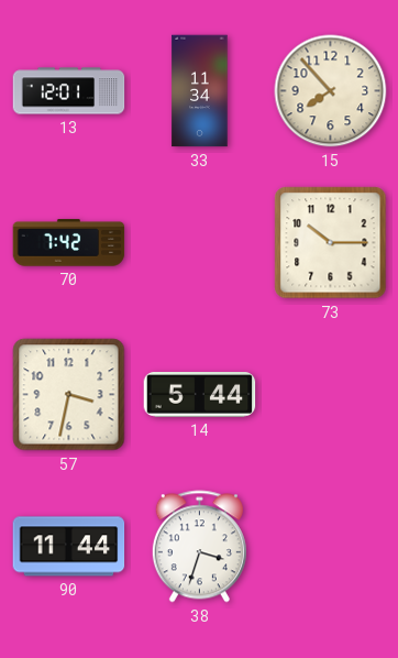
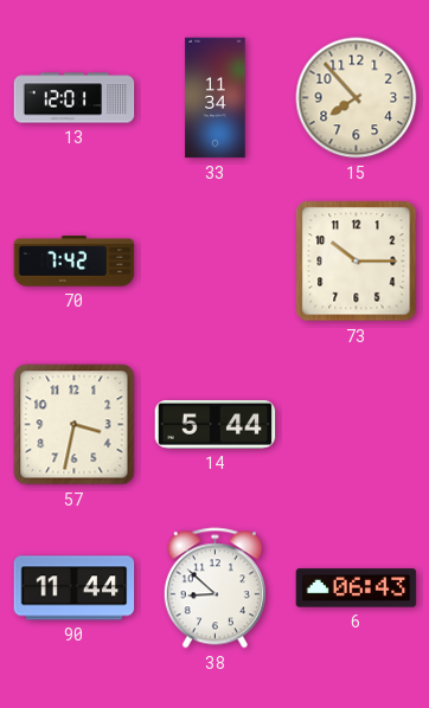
38: 3:33 -> 8:52 (214, 588)
6: none -> 06:43 (357, 588)
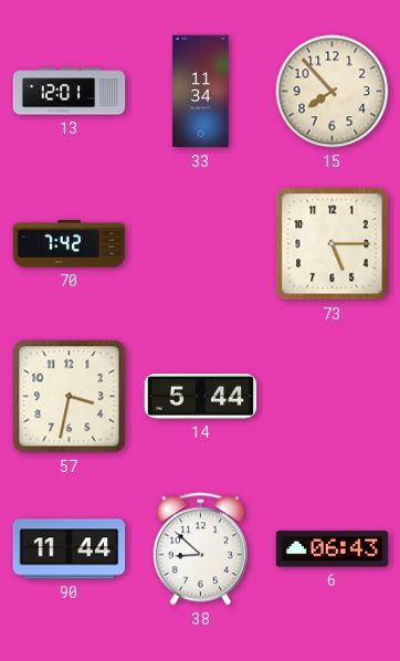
73: 10:15 -> 5:15 (333, 244)
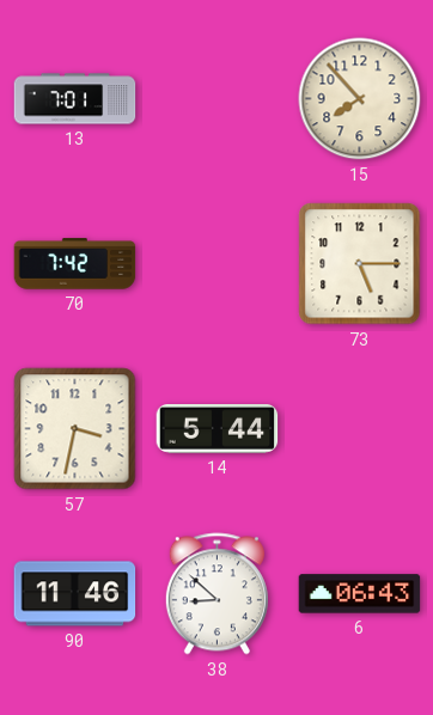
13: 12:01 -> 7:01 (75, 99)
33: 11:34 -> none (201, 92)
90: 11:44 -> 11:46 (75, 594)
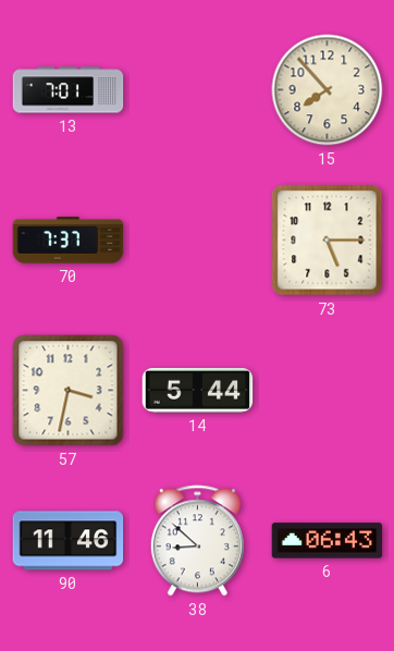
70: 7:42 -> 7:37 (69, 241)
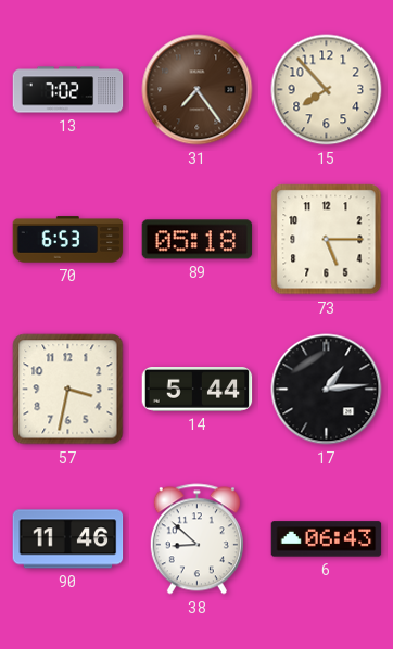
13: 7:01 -> 7:02 (68, 90)
31: none -> 7:24 (198, 90)
70: 7:37 -> 6:53 (68, 240)
89: none -> 05:18 (198, 240)
17: none -> 1:14 (327, 390)
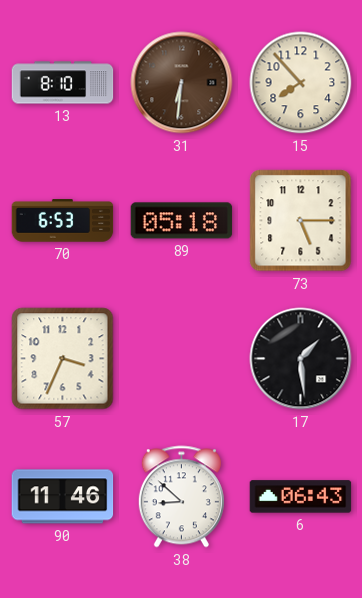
13: 7:02 -> 8:10 (63, 83)
31: 7:24 -> 6:31 (182, 83)
57: 3:32 -> 3:34 (63, 359)
14: 5:44 -> none (198, 390)
17: 1:14 -> 1:29 (301, 359)
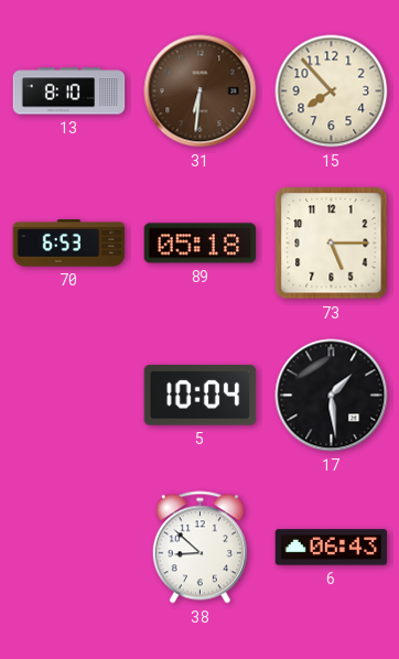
57: 3:34 -> none (63, 359)
5: none -> 10:04 (201, 396)
90: 11:46 -> none (63, 497)
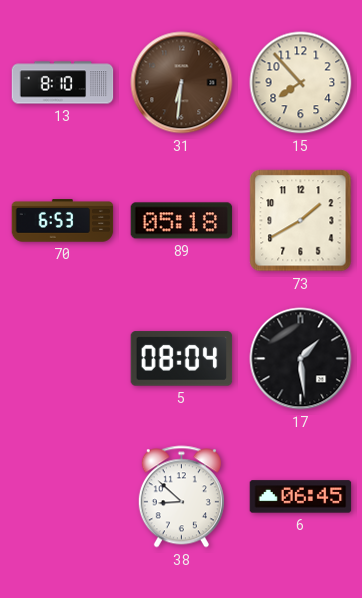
73: 5:15 -> 1:40 (301, 221)
5: 10:04 -> 08:04 (182, 359)
6: 06:43 -> 06:45 (301, 497)
